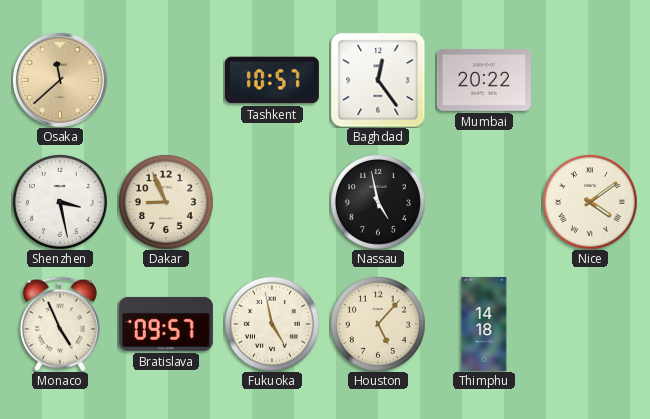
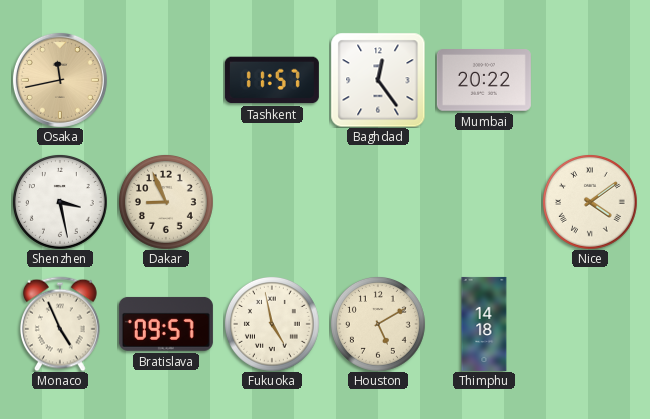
Osaka: 11:38 -> 11:43 (60, 80)
Tashkent: 10:57 -> 11:57 (272, 80)
Nassau: 4:58 -> none (378, 202)
Houston: 5:07 -> 5:10 (378, 324)
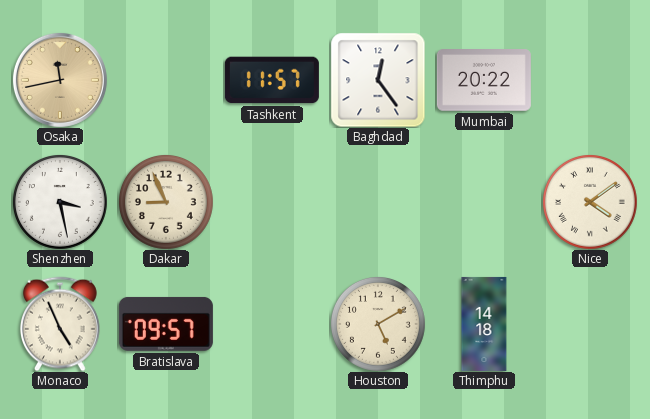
Fukuoka: 4:58 -> none (272, 324)
